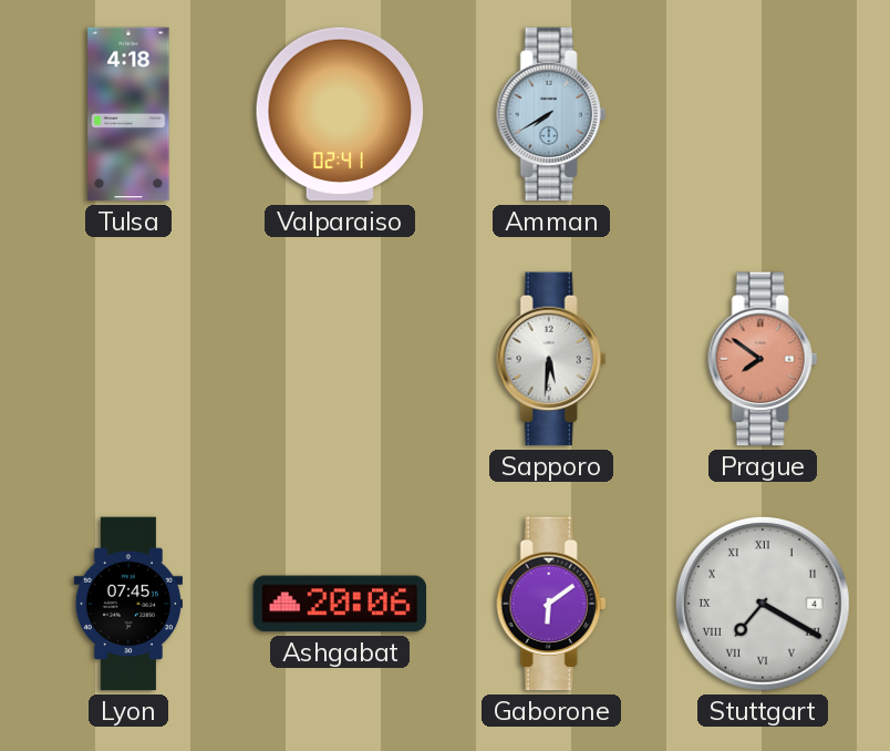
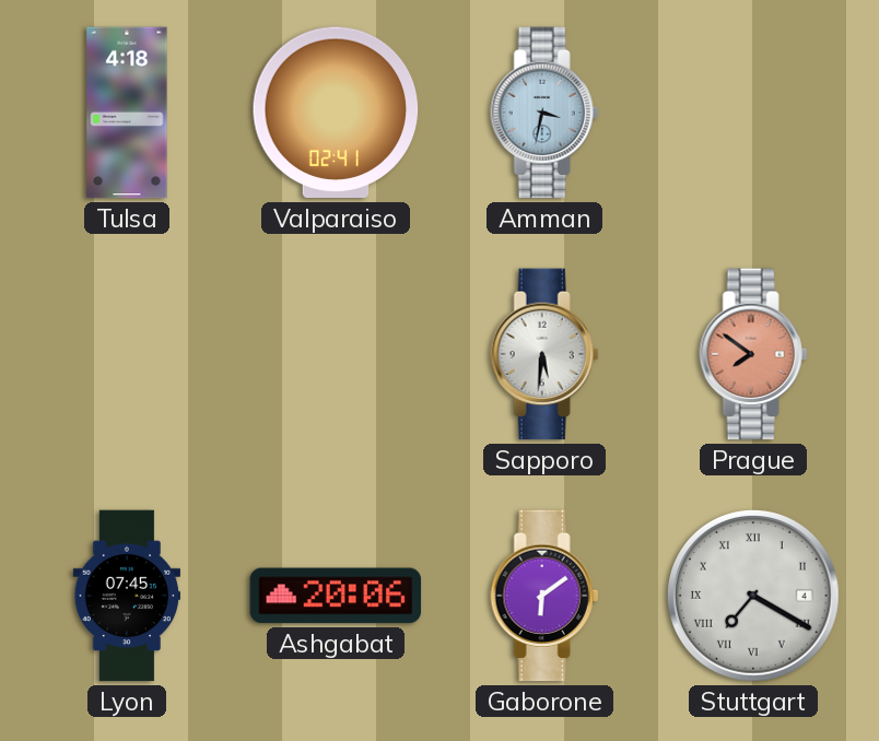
Amman: 7:40 -> 3:32 (544, 113)
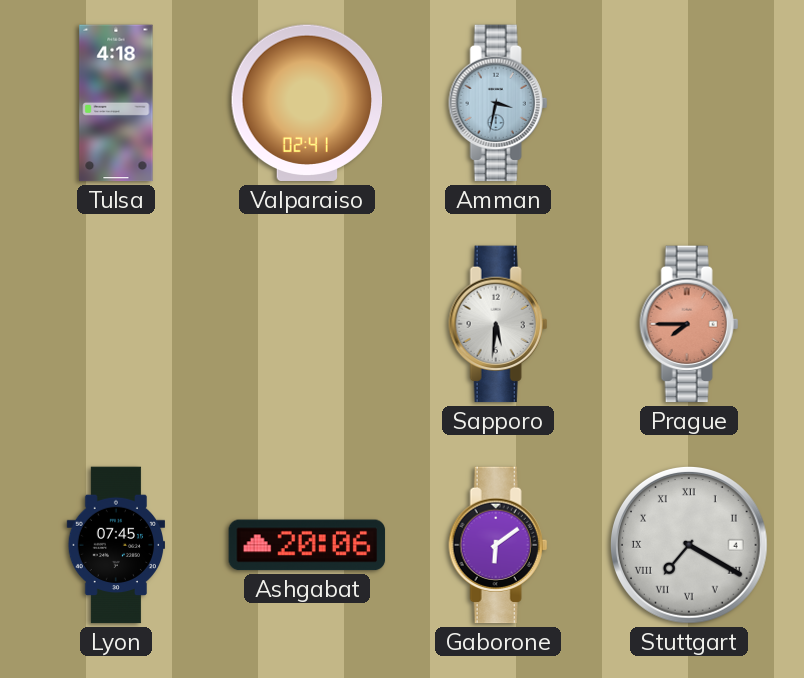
Prague: 7:51 -> 7:45 (689, 324)
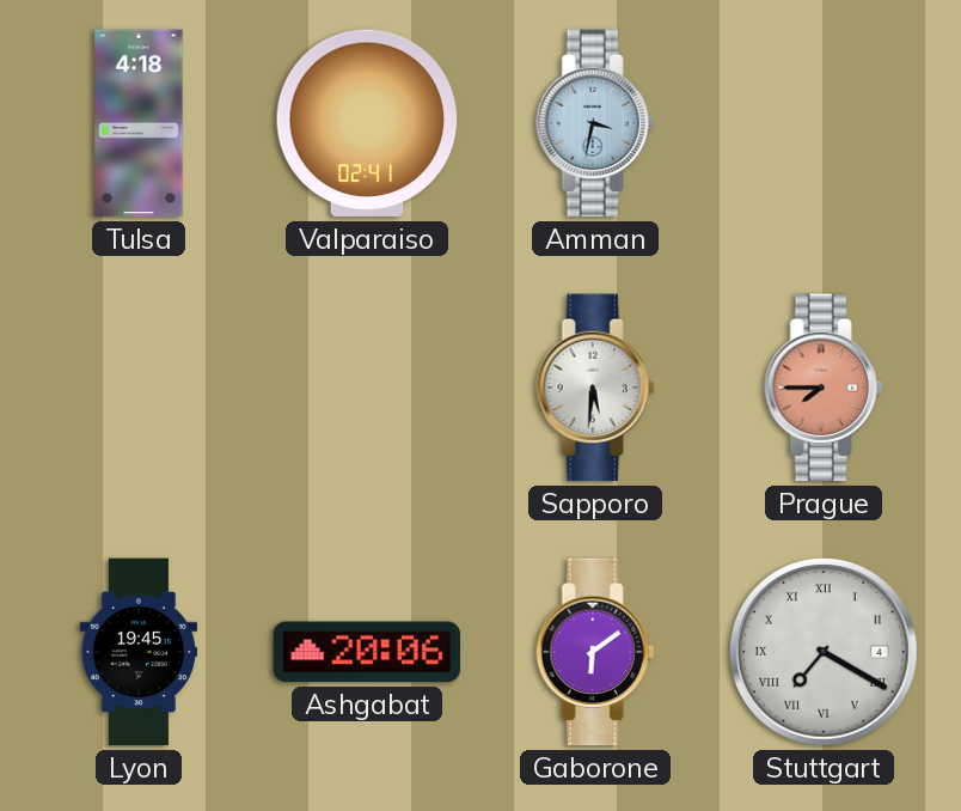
Lyon: 07:45 -> 19:45 (137, 652)
